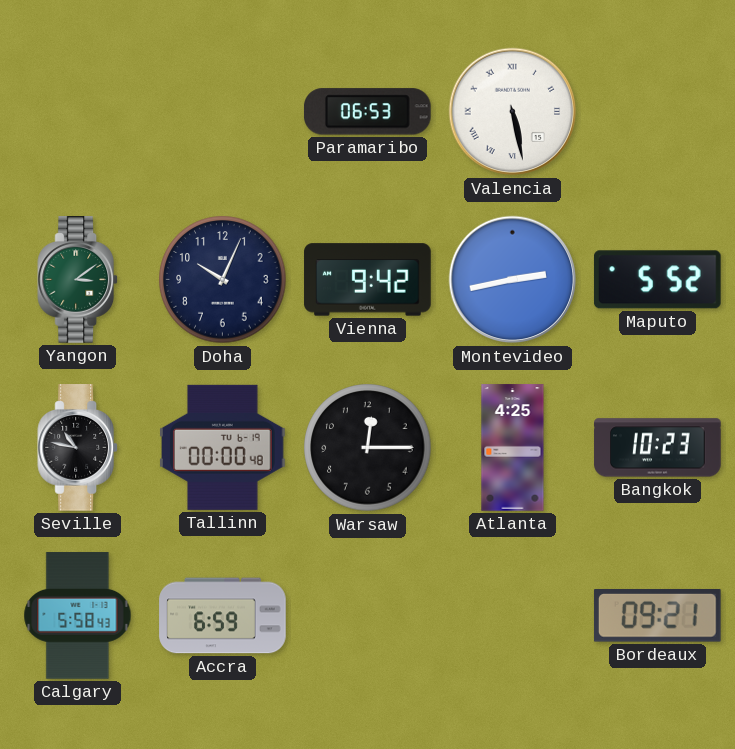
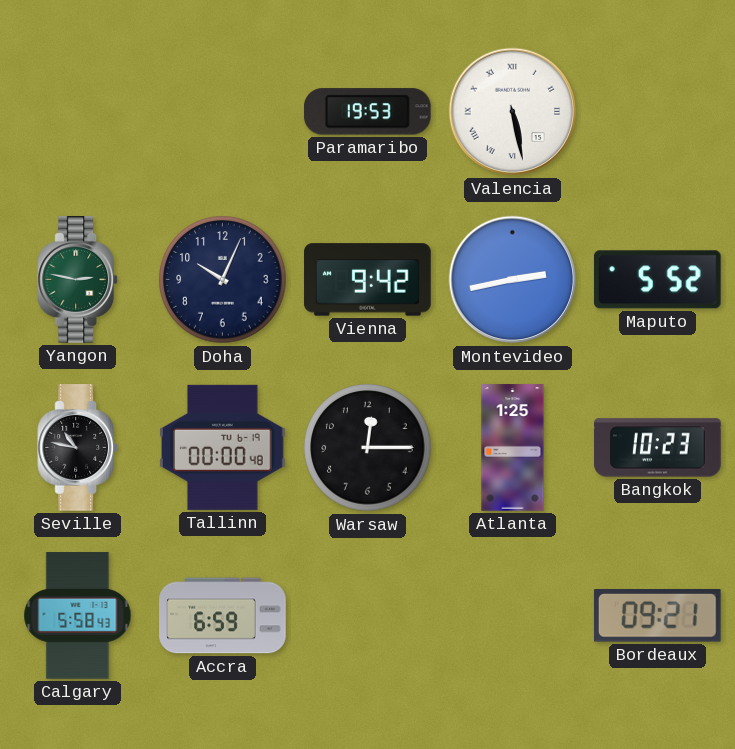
Paramaribo: 06:53 -> 19:53 (368, 112)
Yangon: 3:09 -> 2:47 (78, 280)
Atlanta: 4:25 -> 1:25 (513, 448)
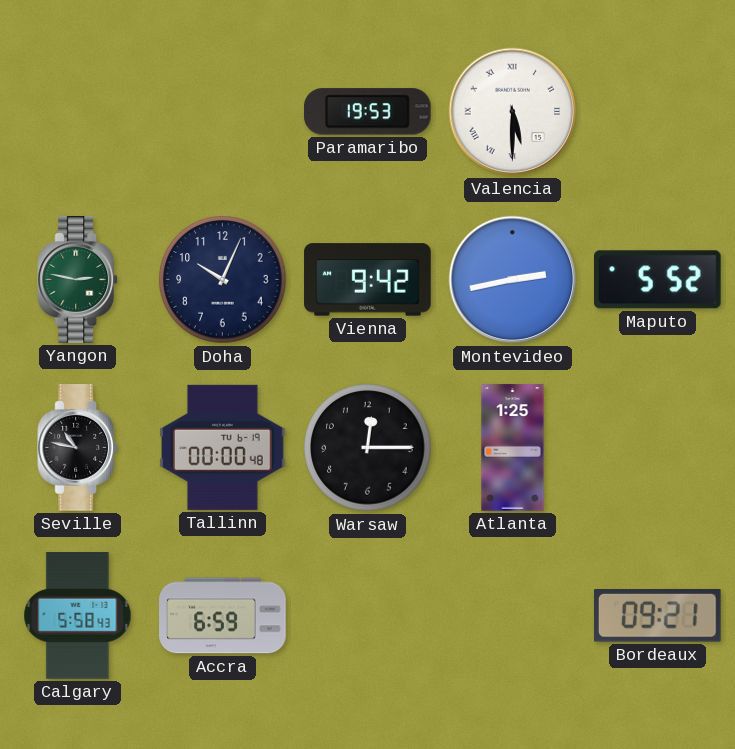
Valencia: 5:28 -> 5:30 (513, 112)
Bangkok: 10:23 -> none (658, 448)
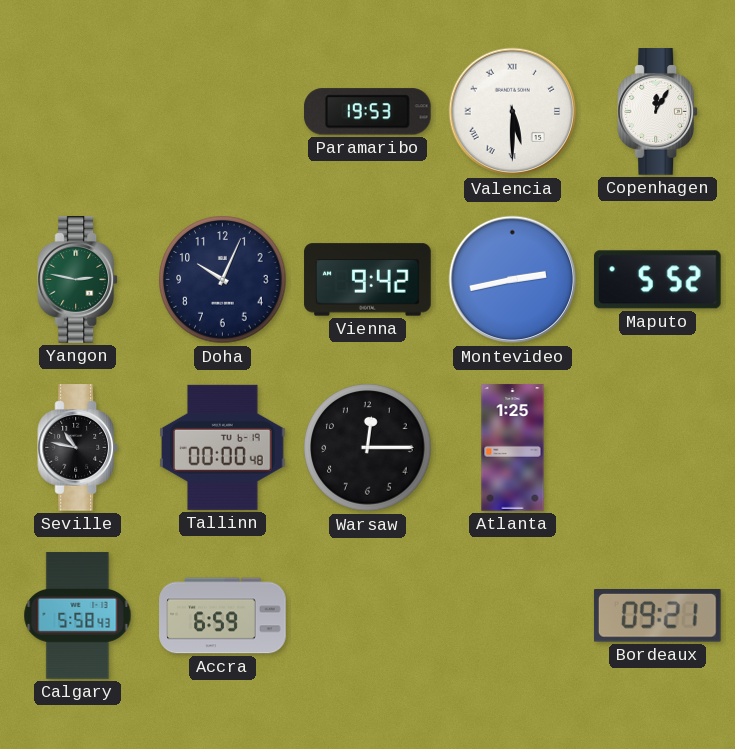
Copenhagen: none -> 12:05 (658, 112)
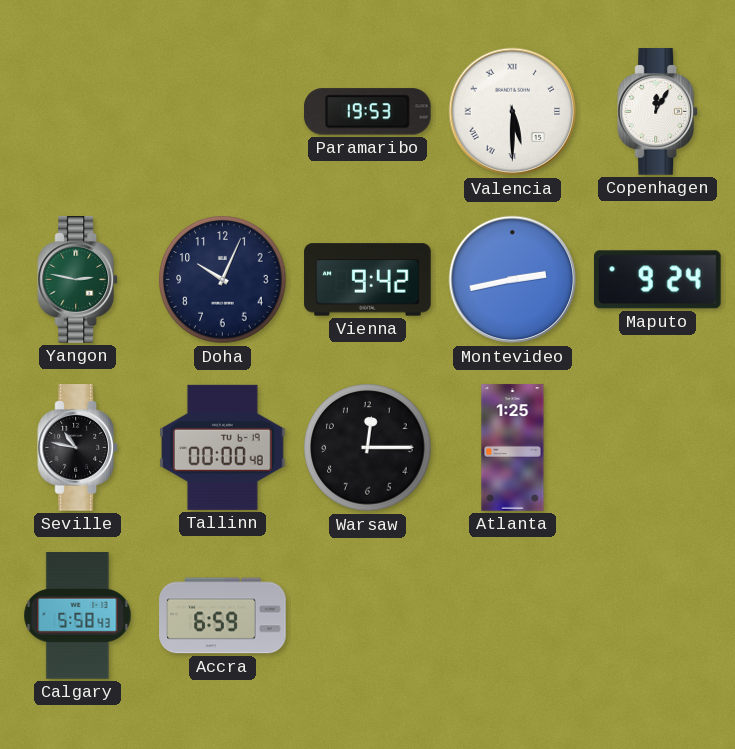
Maputo: 5:52 -> 9:24 (657, 280)
Bordeaux: 09:21 -> none (657, 616)
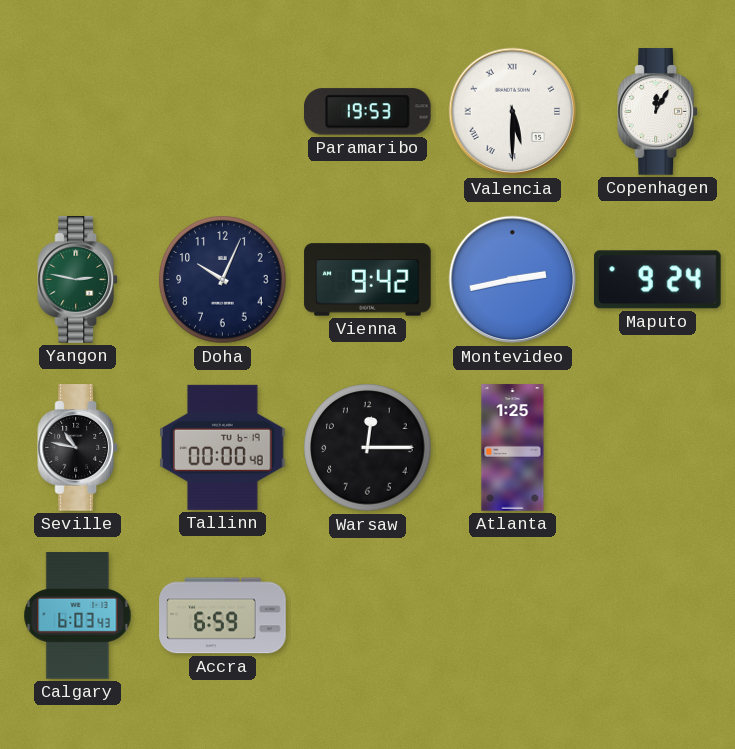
Calgary: 5:58 -> 6:03 (78, 616)
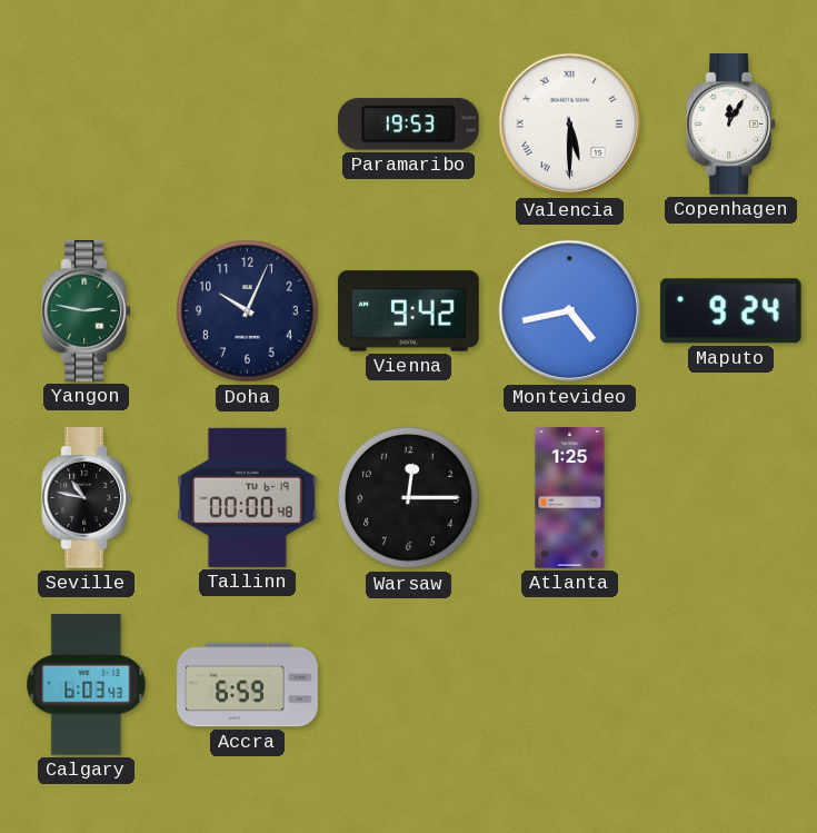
Montevideo: 2:43 -> 4:43 (570, 311)
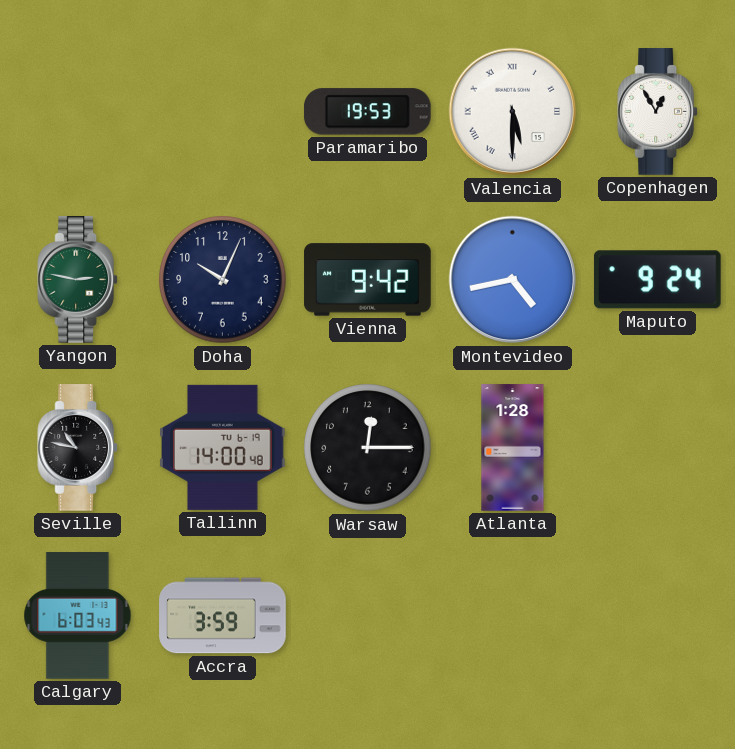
Copenhagen: 12:05 -> 12:55 (658, 112)
Tallinn: 00:00 -> 14:00 (223, 447)
Atlanta: 1:25 -> 1:28 (513, 448)
Accra: 6:59 -> 3:59 (223, 616)
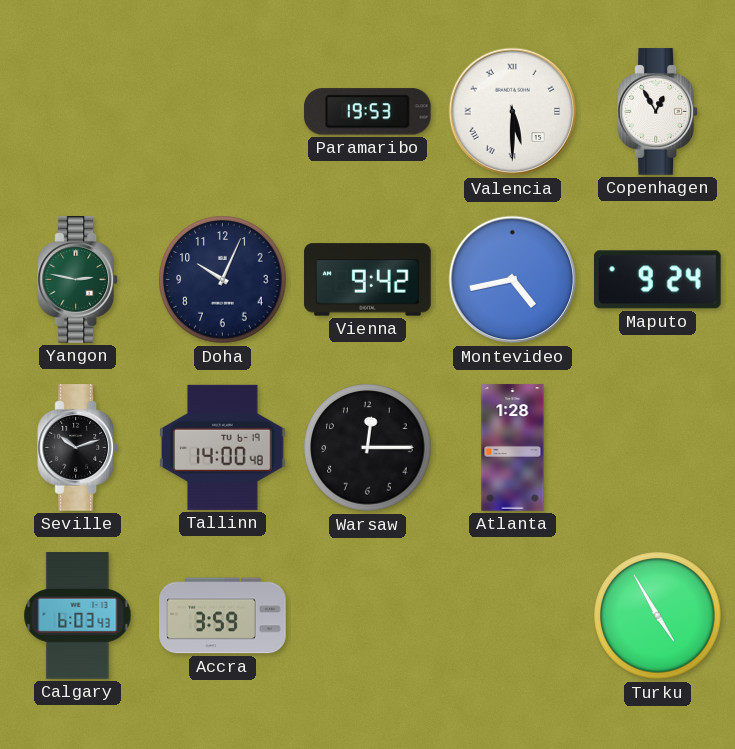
Seville: 10:47 -> 10:12 (78, 448)
Turku: none -> 4:55 (658, 616)
